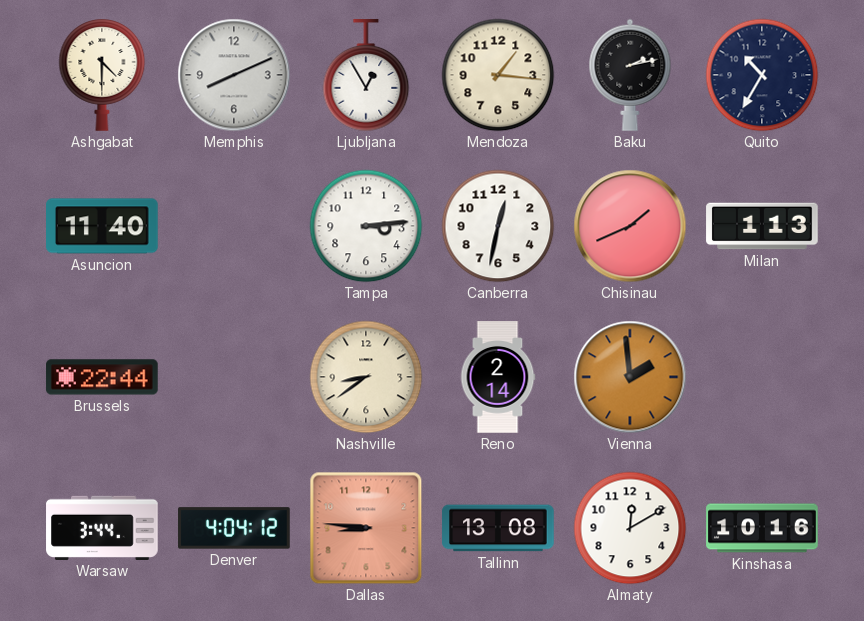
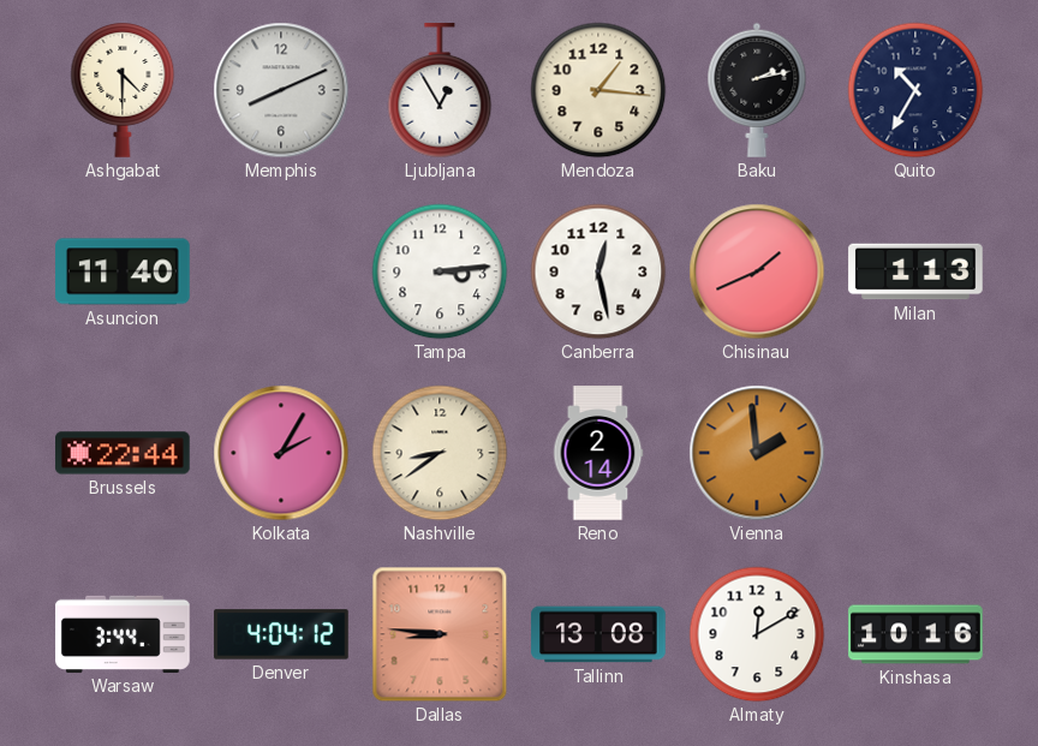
Canberra: 12:32 -> 12:28 (598, 271)
Kolkata: none -> 2:05 (281, 453)
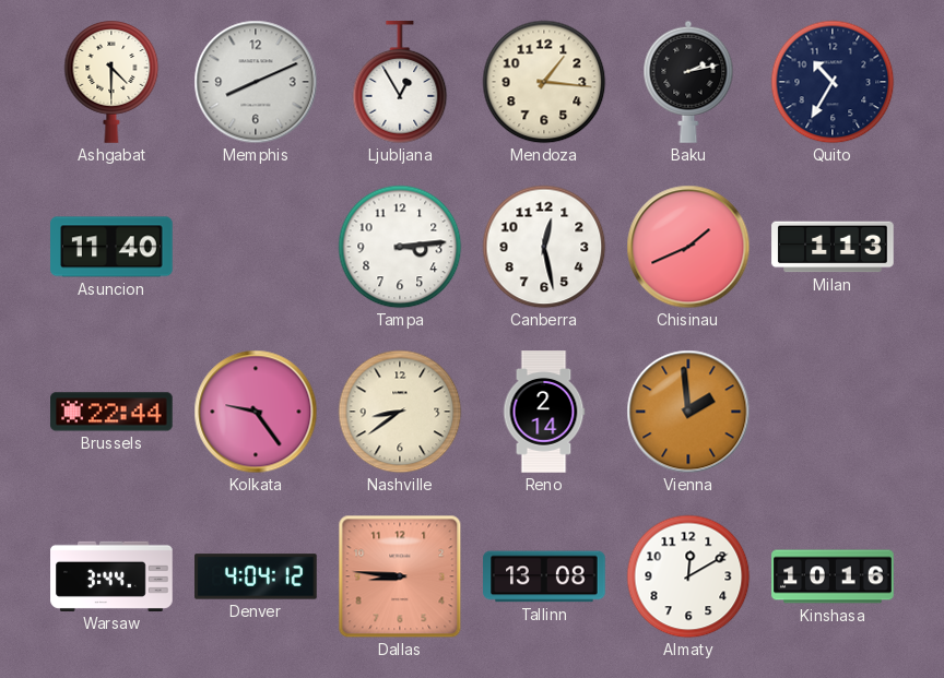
Kolkata: 2:05 -> 9:24 (256, 412)
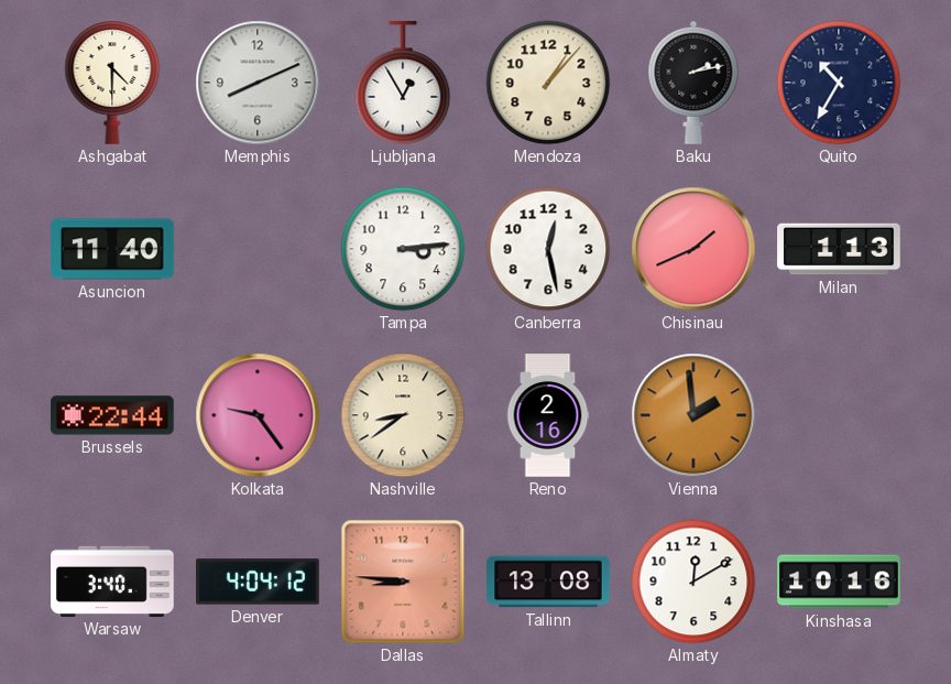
Mendoza: 1:16 -> 1:07 (548, 83)
Reno: 2:14 -> 2:16 (548, 415)
Warsaw: 3:44 -> 3:40 (112, 582)
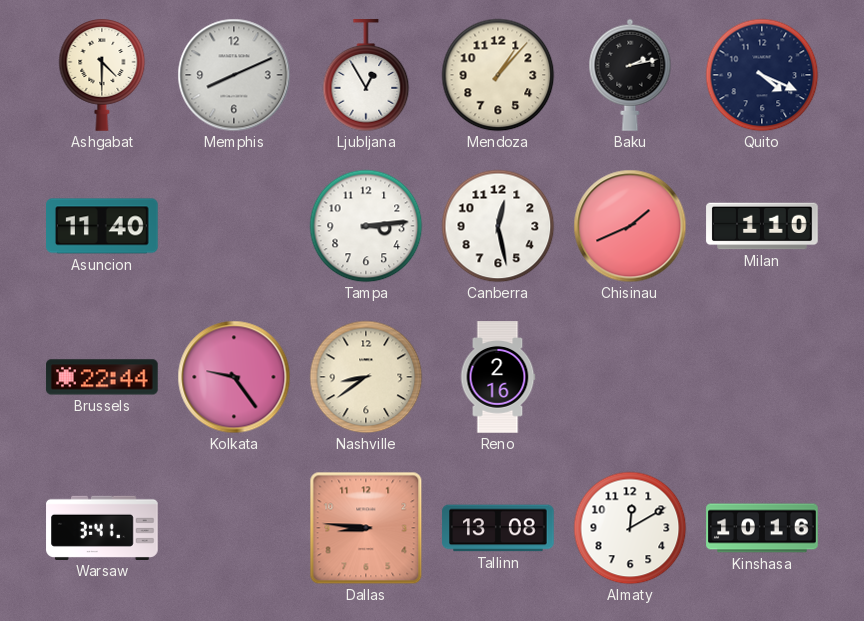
Quito: 10:35 -> 4:19 (762, 75)
Milan: 1:13 -> 1:10 (762, 226)
Vienna: 1:59 -> none (693, 415)
Warsaw: 3:40 -> 3:41 (102, 528)
Denver: 4:04 -> none (258, 582)
